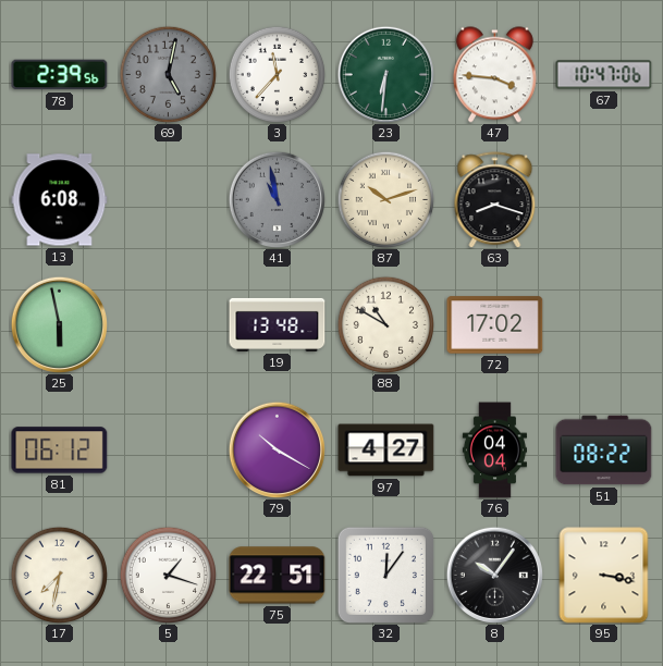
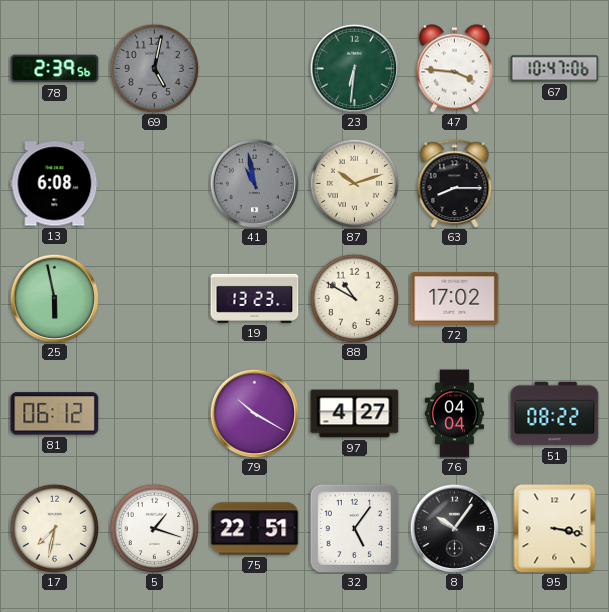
3: 11:37 -> none (277, 74)
63: 8:18 -> 8:15 (455, 184)
19: 13:48 -> 13:23 (255, 298)
32: 12:06 -> 5:06 (354, 528)
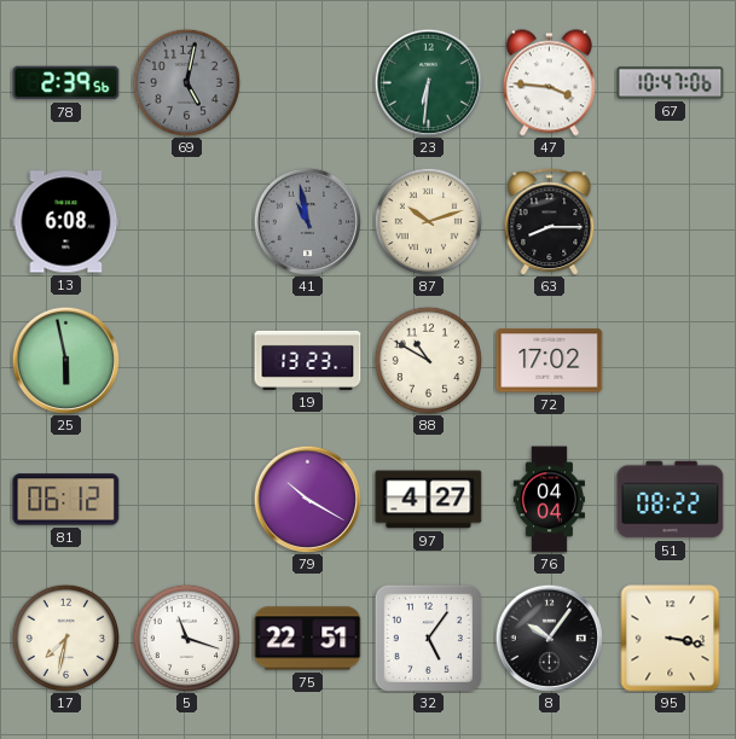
5: 1:18 -> 11:18 (186, 638)
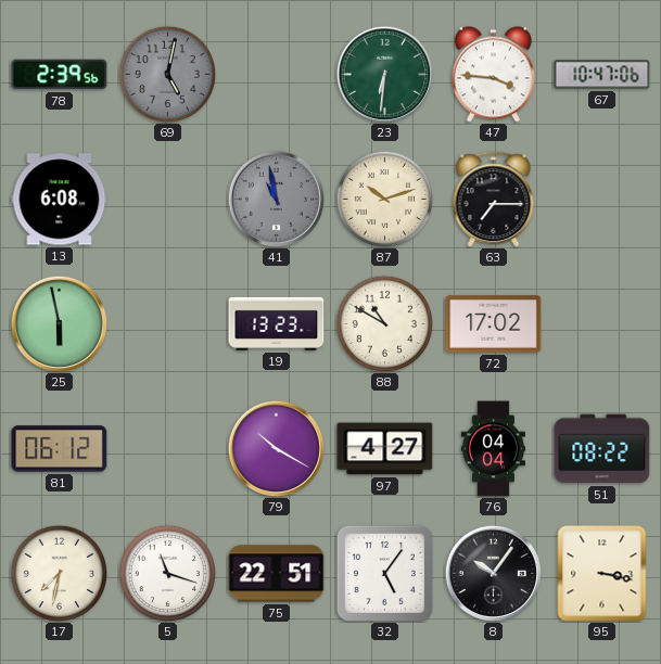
63: 8:15 -> 7:15 (494, 200)
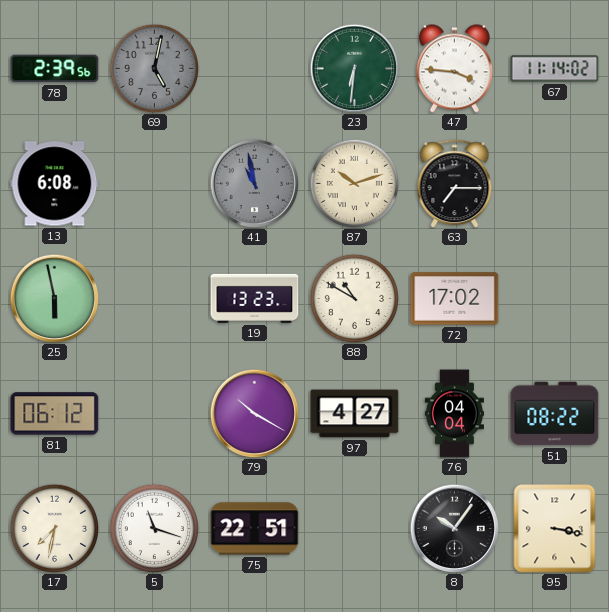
67: 10:47 -> 11:14 (555, 69)
32: 5:06 -> none (384, 573)
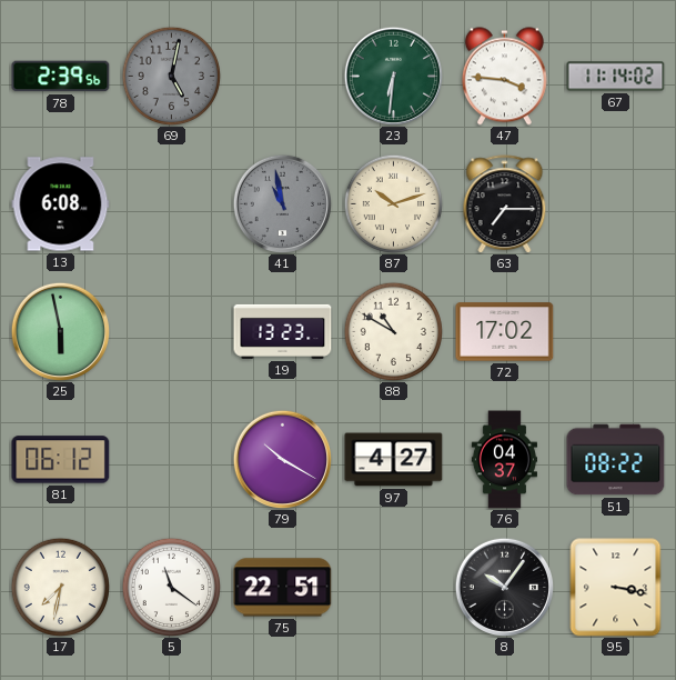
76: 04:04 -> 04:37 (504, 460)
5: 11:18 -> 11:21 (171, 587)
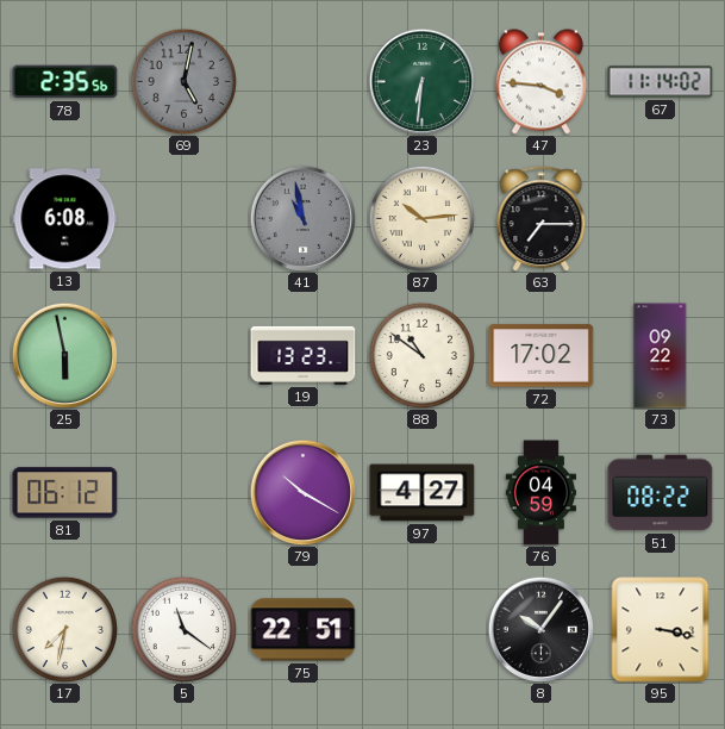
78: 2:39 -> 2:35 (65, 82)
87: 10:12 -> 10:14 (421, 218)
88: 10:50 -> 10:51 (421, 355)
73: none -> 09:22 (661, 356)
76: 04:37 -> 04:59 (540, 493)
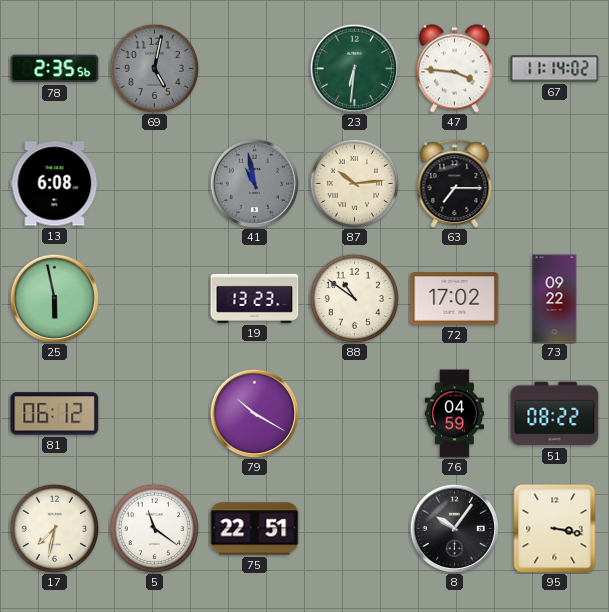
97: 4:27 -> none (423, 493)
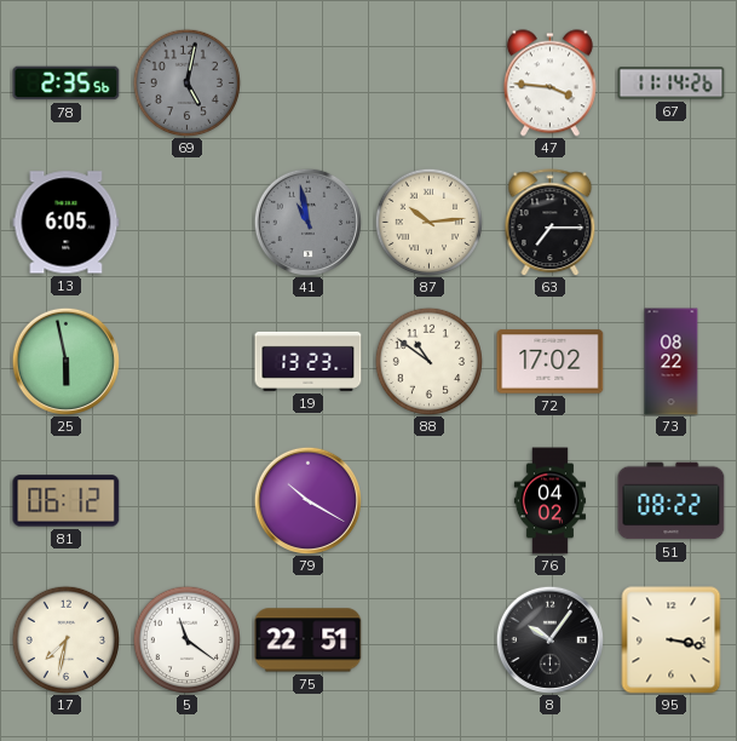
23: 6:31 -> none (354, 68)
67: 11:14:02 -> 11:14:26 (672, 84)
13: 6:08 -> 6:05 (67, 223)
73: 09:22 -> 08:22 (672, 362)
76: 04:59 -> 04:02 (549, 501)
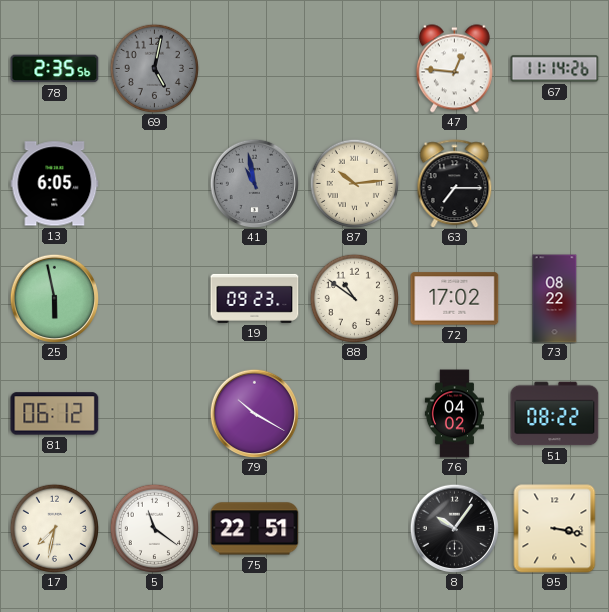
47: 3:46 -> 12:46 (454, 69)
19: 13:23 -> 09:23 (255, 298)
